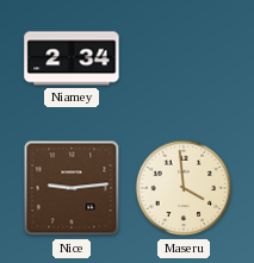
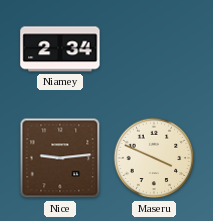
Maseru: 3:59 -> 3:49 (154, 158)
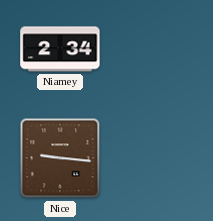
Nice: 9:14 -> 9:16 (60, 158)
Maseru: 3:49 -> none (154, 158)
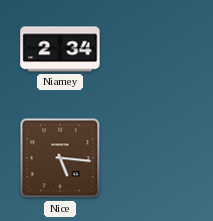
Nice: 9:16 -> 5:16 (60, 158)
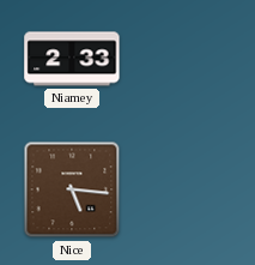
Niamey: 2:34 -> 2:33 (72, 59)
